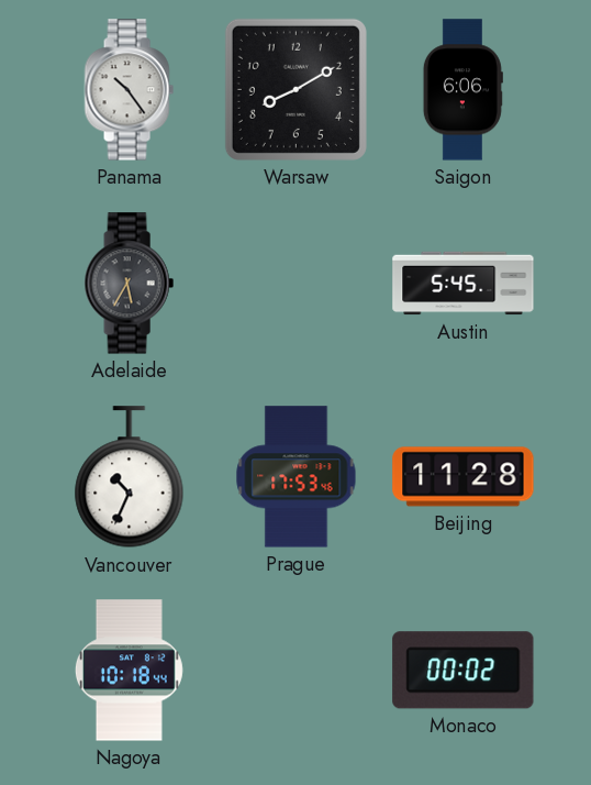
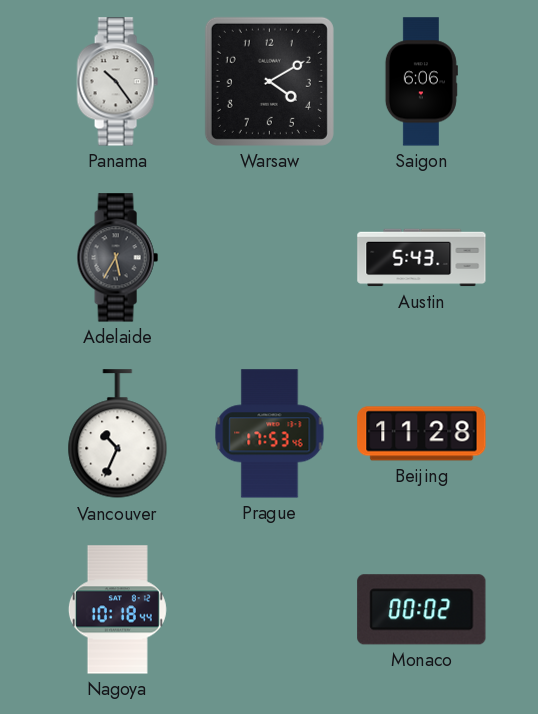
Warsaw: 8:10 -> 4:10 (269, 81)
Austin: 5:45 -> 5:43 (422, 258)
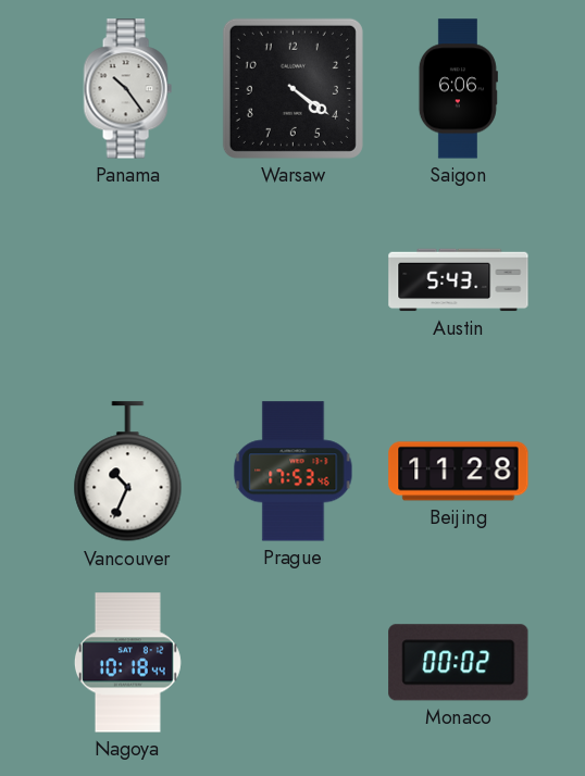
Warsaw: 4:10 -> 4:21 (292, 88)
Adelaide: 5:35 -> none (117, 258)
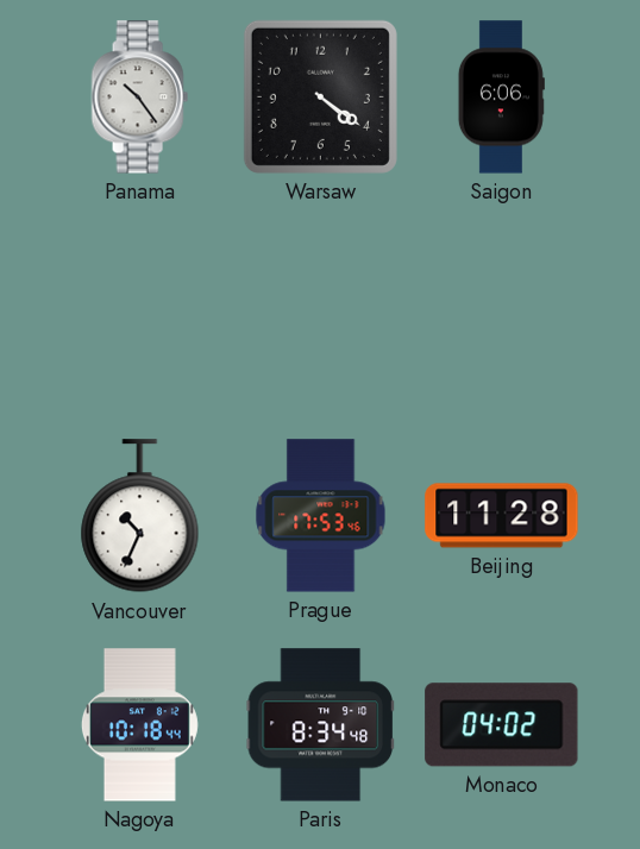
Austin: 5:43 -> none (459, 280)
Paris: none -> 8:34 (320, 725)
Monaco: 00:02 -> 04:02 (502, 725)
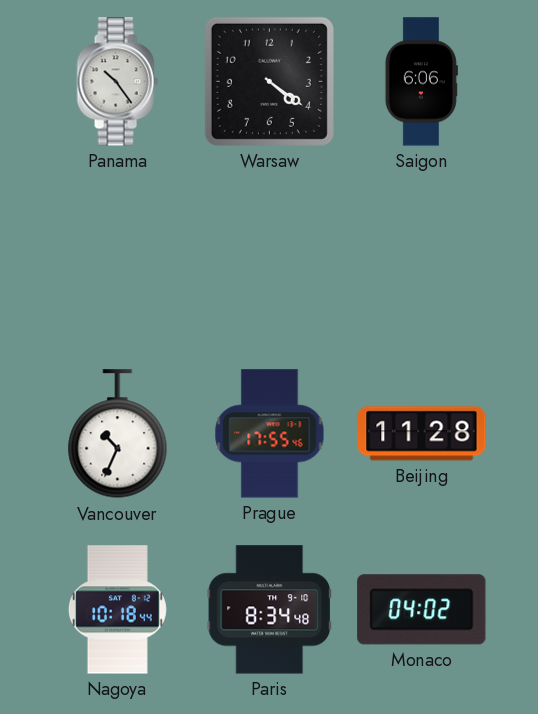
Prague: 17:53 -> 17:55 (270, 434)
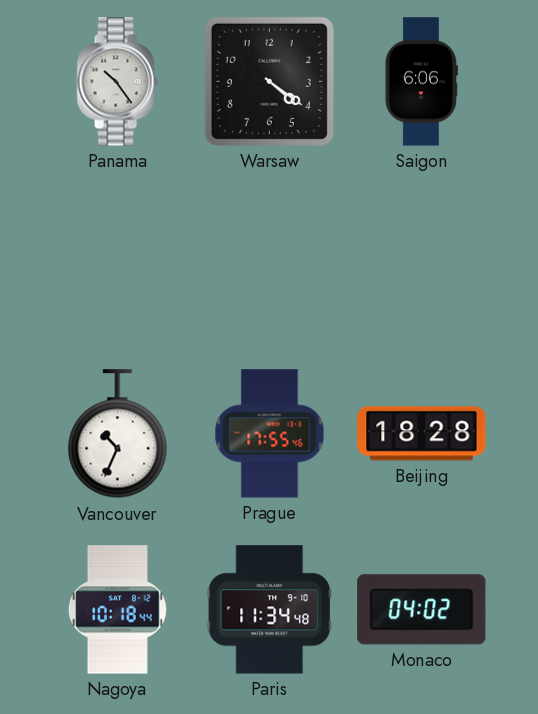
Beijing: 11:28 -> 18:28 (422, 434)
Paris: 8:34 -> 11:34 (269, 610)
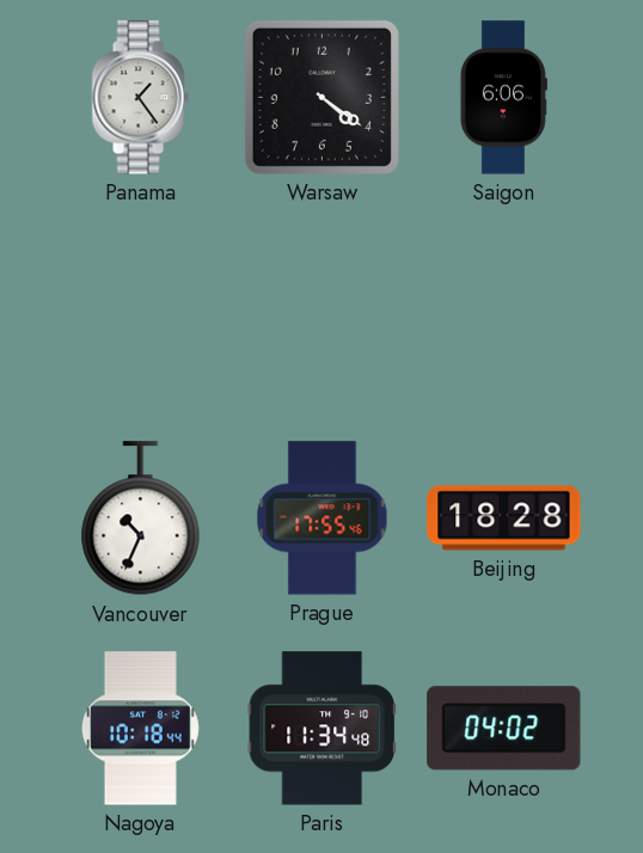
Panama: 10:24 -> 1:24 (140, 98)
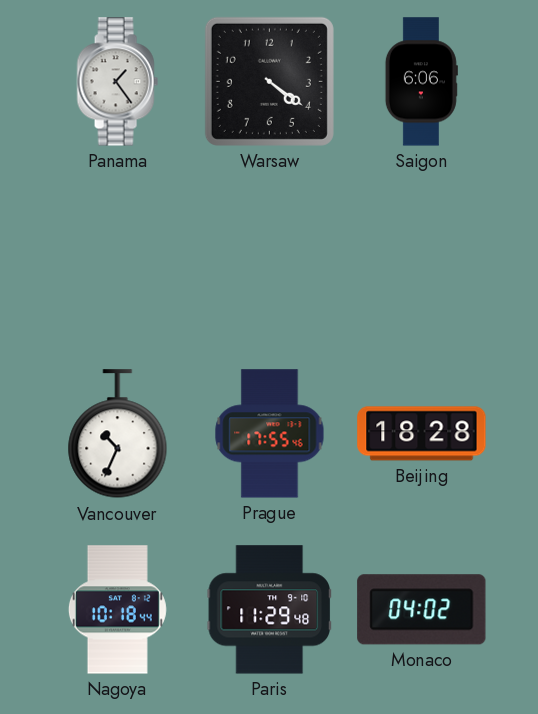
Paris: 11:34 -> 11:29 (269, 610)
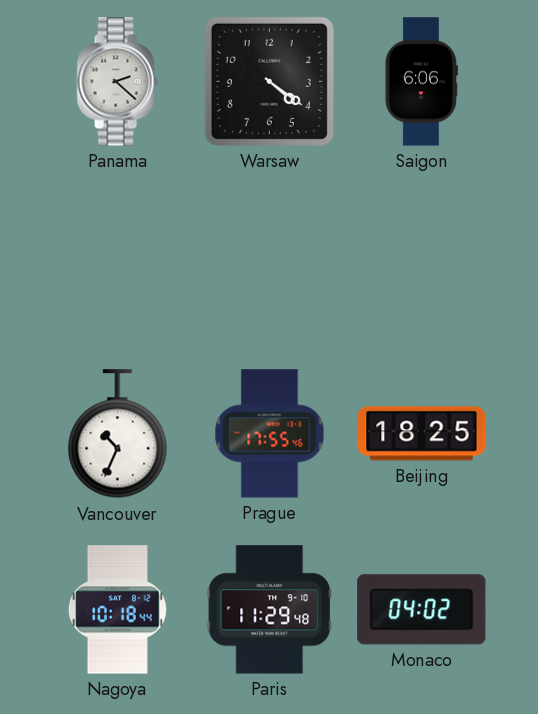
Panama: 1:24 -> 2:22 (117, 82)
Beijing: 18:28 -> 18:25 (422, 434)
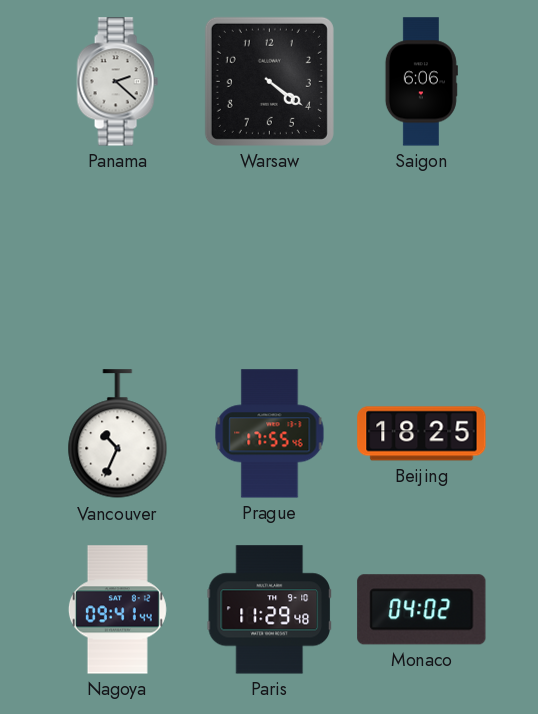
Nagoya: 10:18 -> 09:41 (117, 610)
